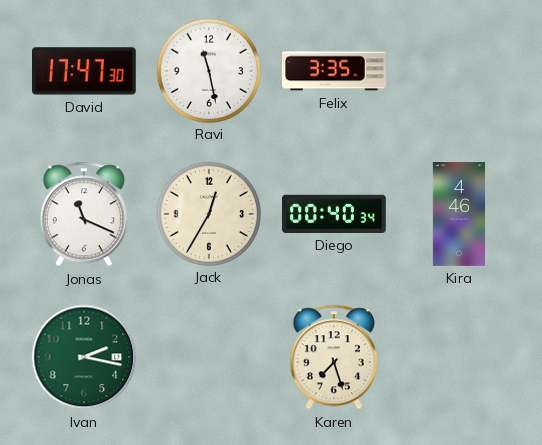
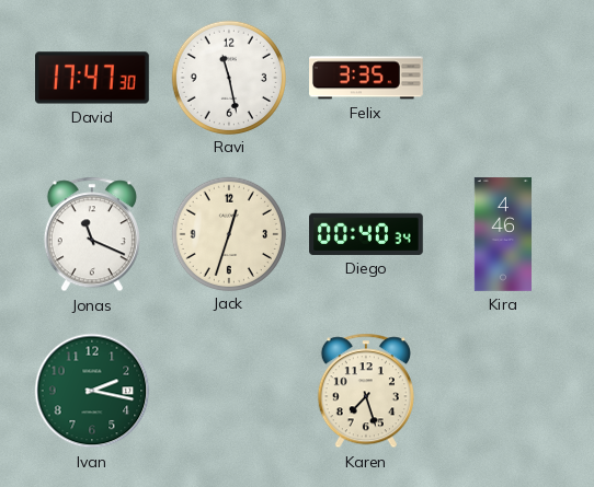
Jack: 12:35 -> 12:33 (228, 233)
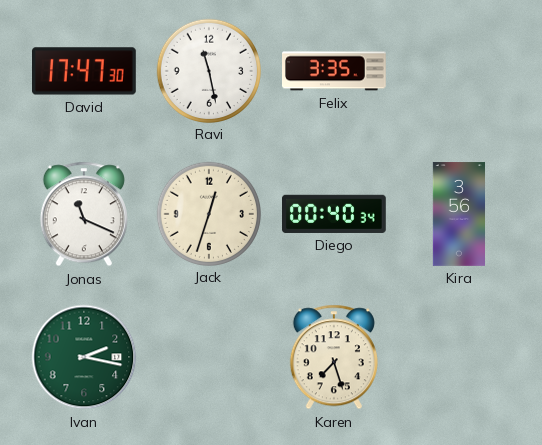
Kira: 4:46 -> 3:56 (458, 214)
